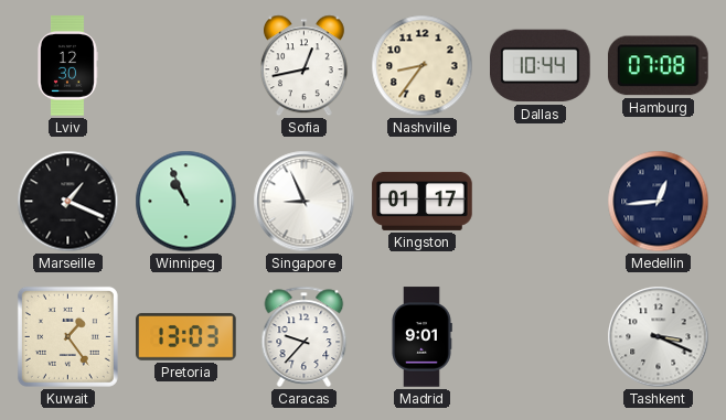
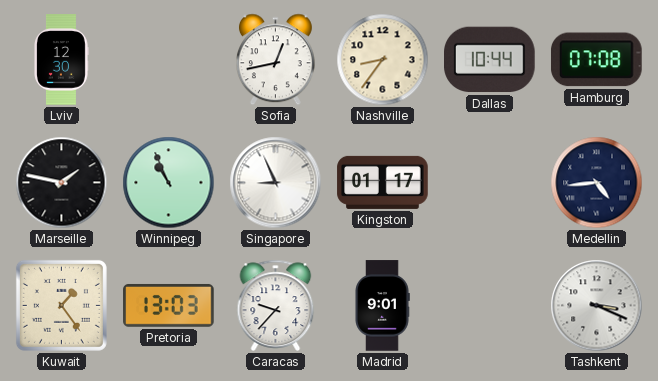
Marseille: 1:19 -> 1:47 (62, 183)
Medellin: 12:44 -> 4:44 (597, 183)
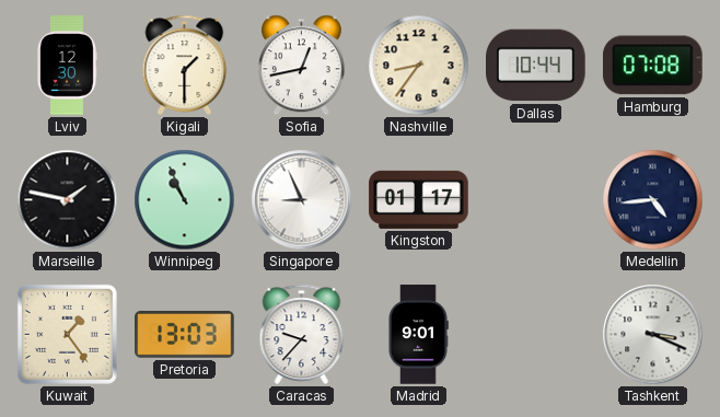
Kigali: none -> 1:30 (185, 65)
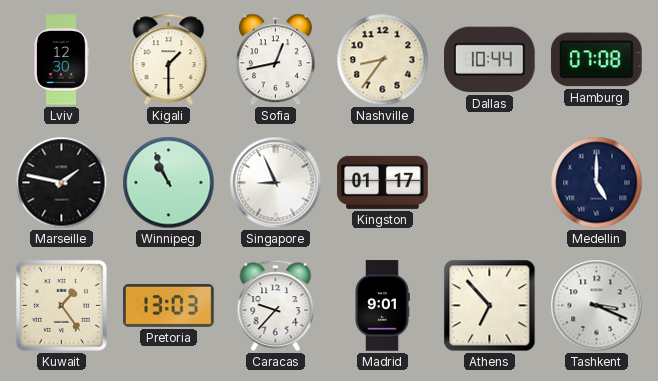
Medellin: 4:44 -> 5:00 (597, 183)
Athens: none -> 6:53 (490, 306)
